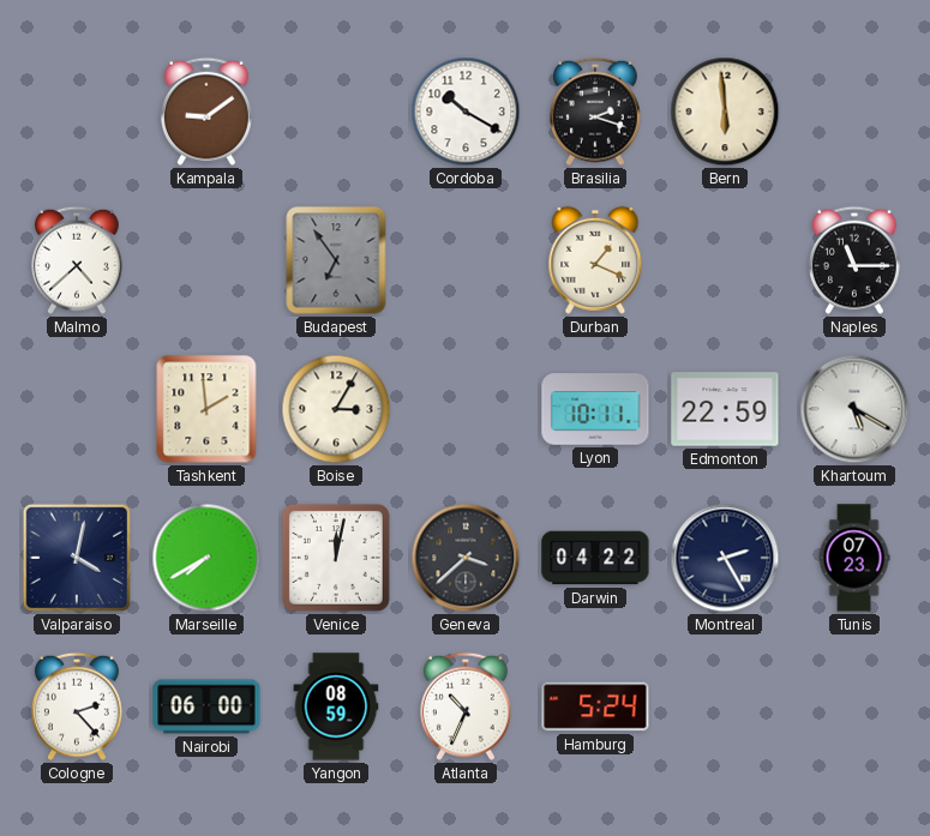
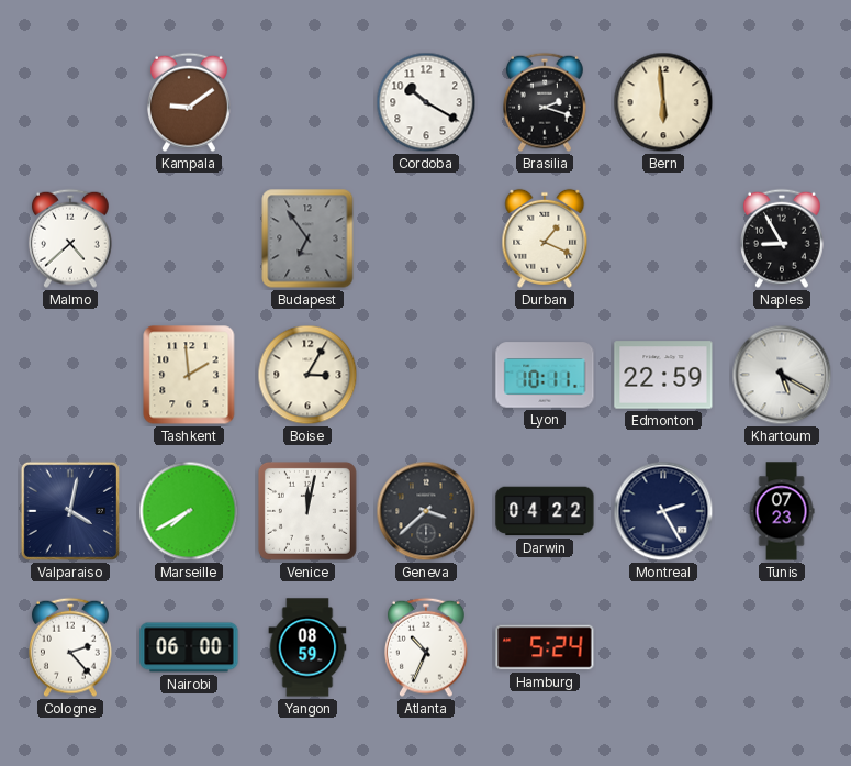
Naples: 11:15 -> 8:55 (783, 238)
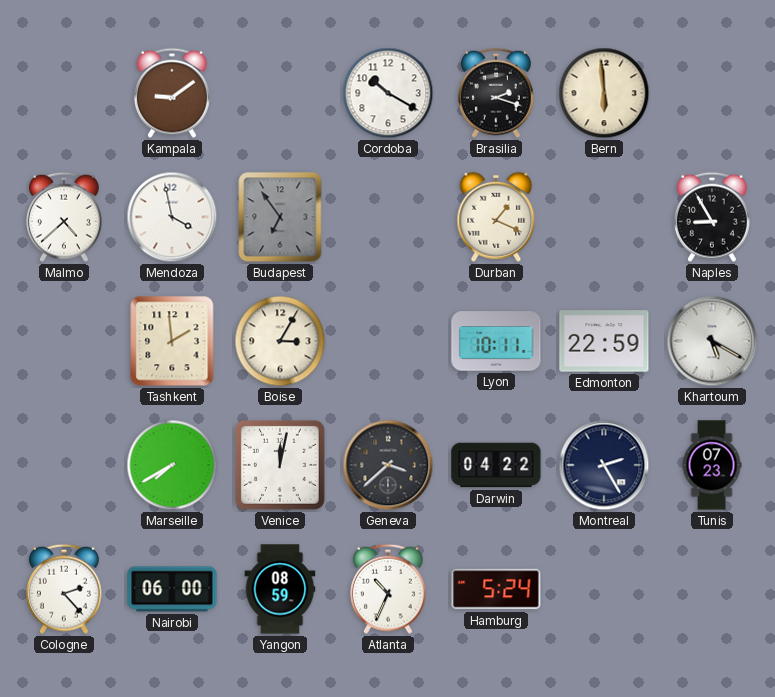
Mendoza: none -> 3:58 (172, 217)
Valparaiso: 4:02 -> none (70, 511)
